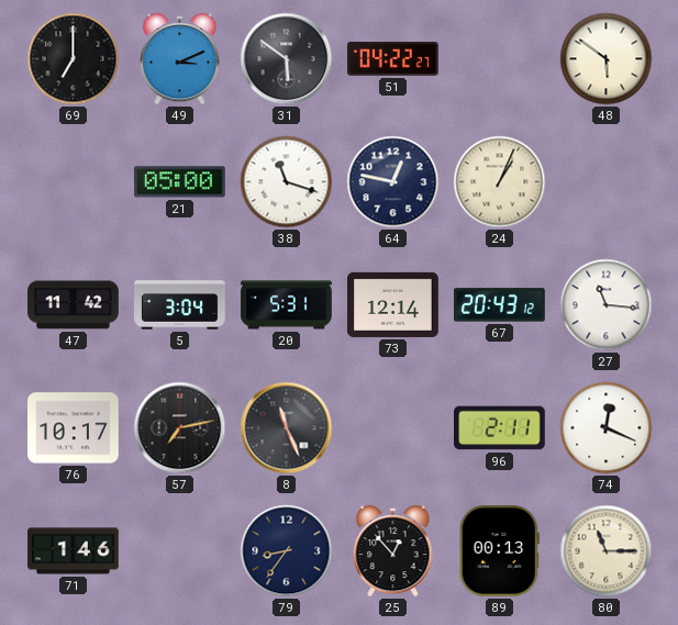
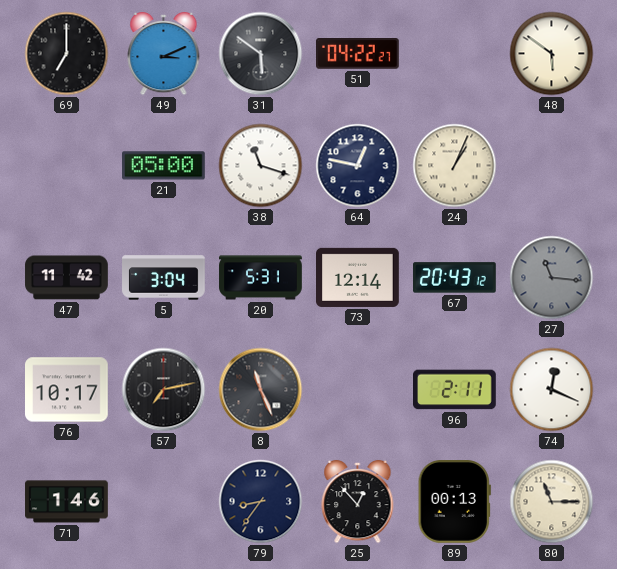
27 dial: white -> grey (552, 278)
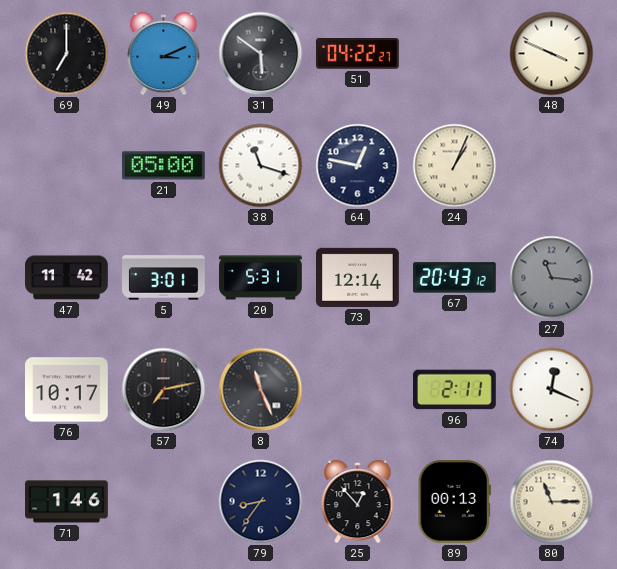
48: 5:51 -> 3:49 (552, 54)
5: 3:04 -> 3:01 (164, 278)
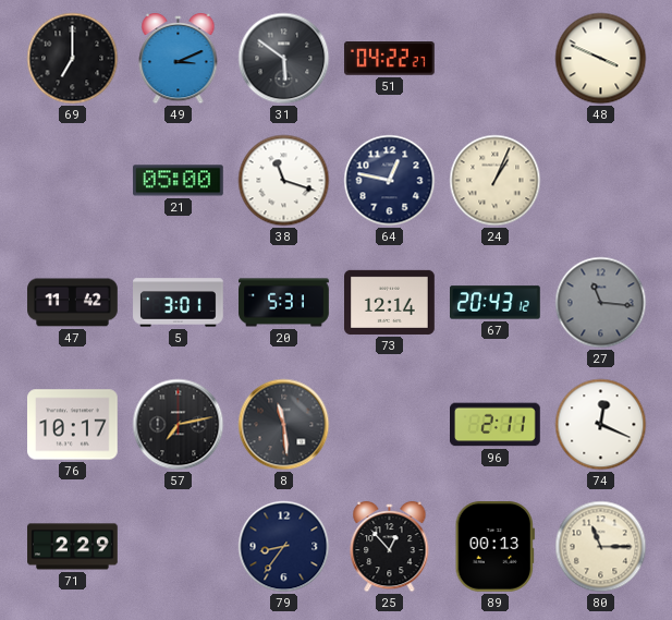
8: 11:26 -> 11:29 (284, 425)
71: 1:46 -> 2:29 (73, 547)
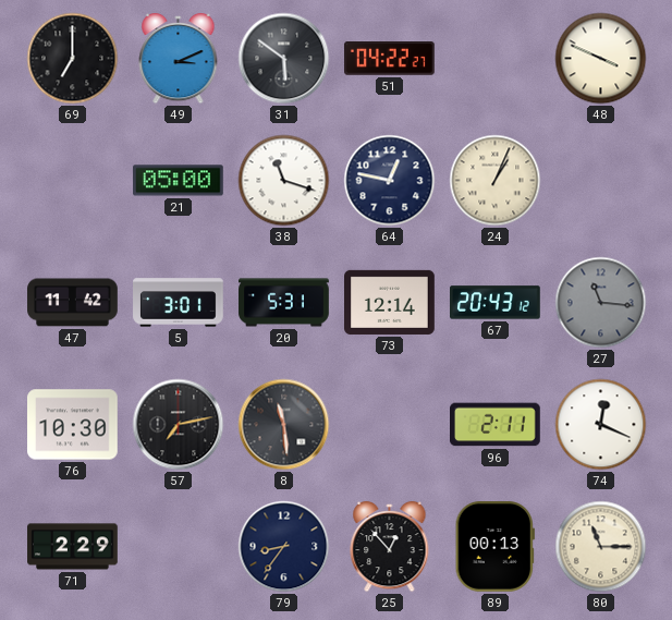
76: 10:17 -> 10:30 (73, 425)
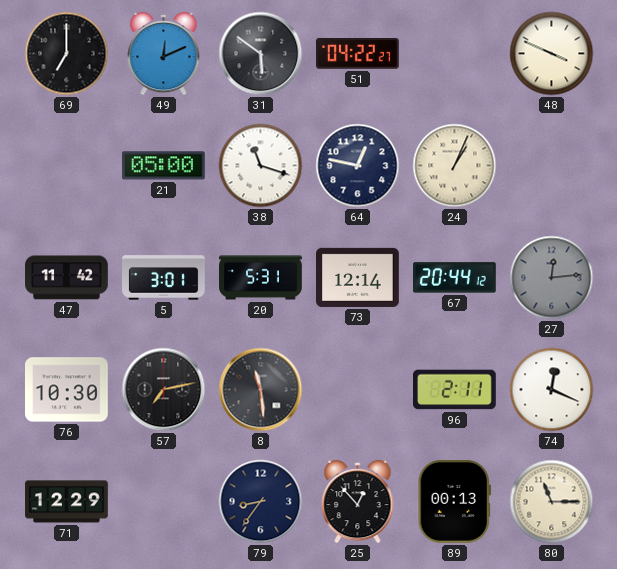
49: 3:11 -> 12:11 (164, 54)
67: 20:43 -> 20:44 (455, 278)
27: 11:16 -> 12:14 (552, 278)
71: 2:29 -> 12:29 (67, 502)
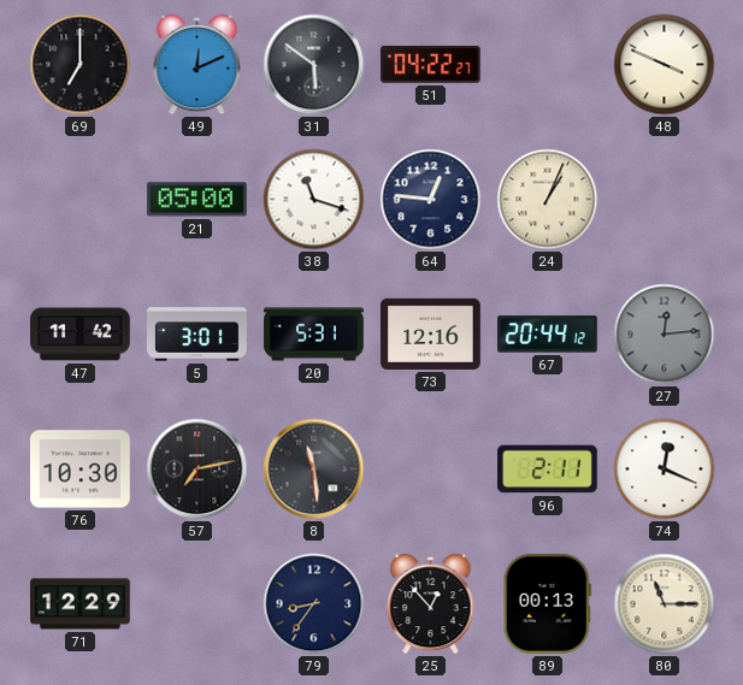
64: 12:47 -> 12:46 (431, 200)
73: 12:14 -> 12:16 (431, 333)
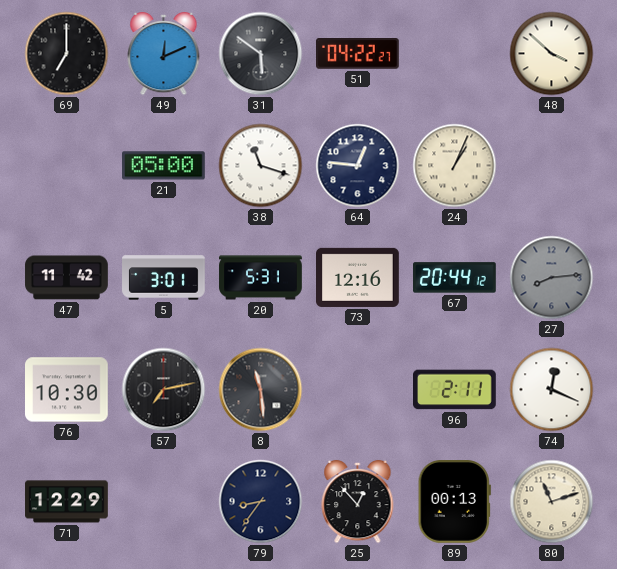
48: 3:49 -> 3:52 (552, 54)
27: 12:14 -> 8:14 (552, 278)
80: 11:15 -> 11:12 (552, 502)
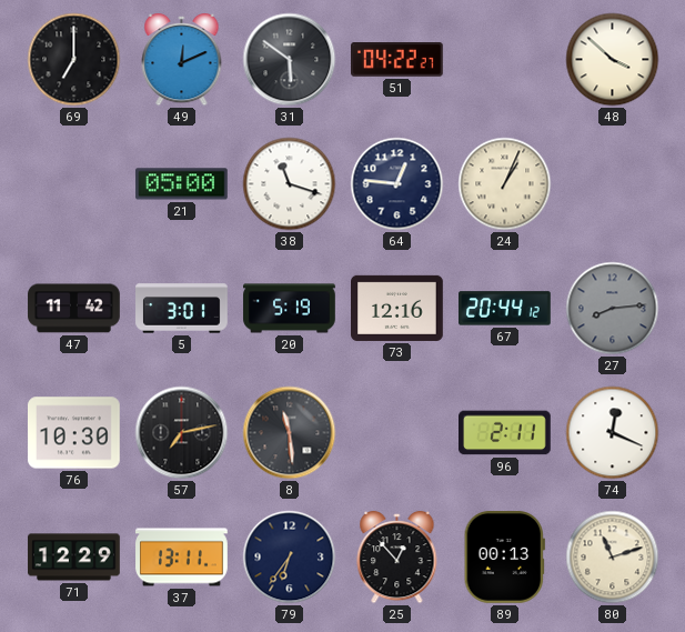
20: 5:31 -> 5:19 (290, 309)
37: none -> 13:11 (182, 558)
79: 8:36 -> 6:36 (290, 558)
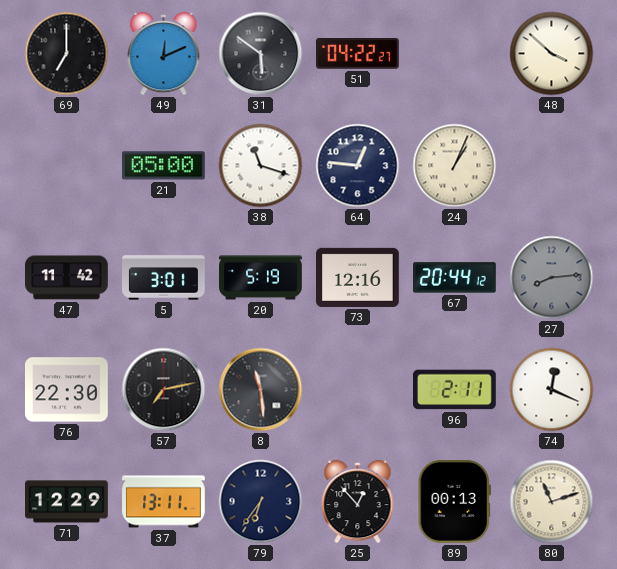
76: 10:30 -> 22:30 (67, 390)
